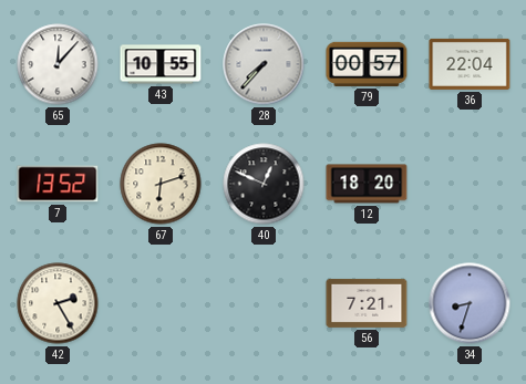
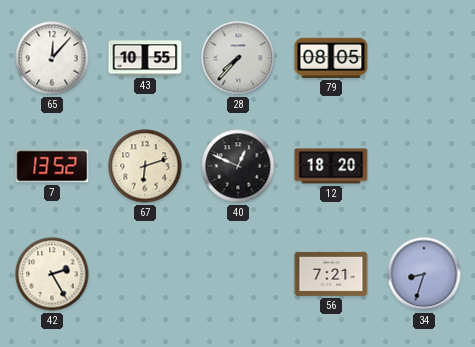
79: 00:57 -> 08:05 (331, 58)
36: 22:04 -> none (470, 64)
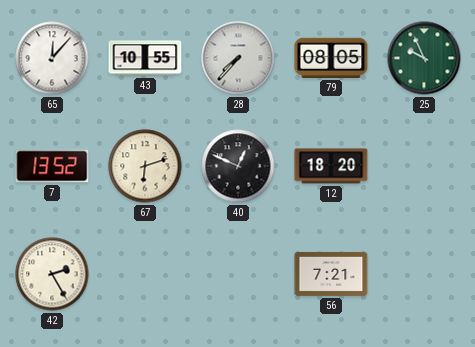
25: none -> 9:56 (424, 58)
34: 8:33 -> none (424, 274)
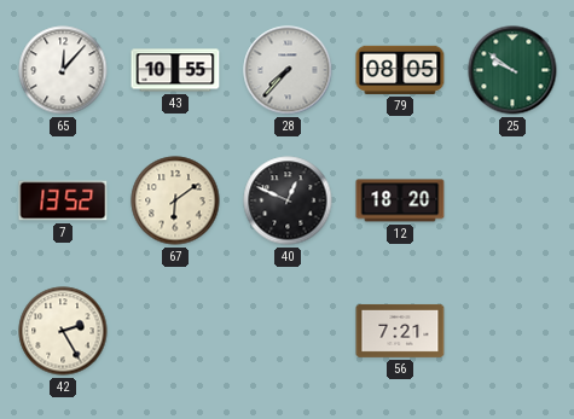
25: 9:56 -> 9:51 (512, 70)
67: 6:12 -> 6:09 (175, 200)
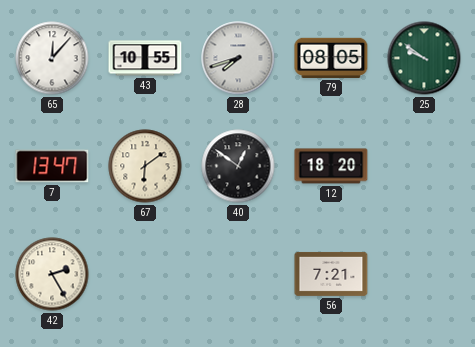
28: 7:37 -> 7:42 (238, 58)
7: 13:52 -> 13:47 (52, 166)
40: 12:49 -> 12:51 (238, 166)
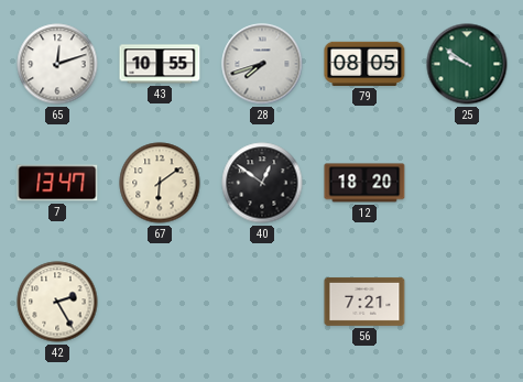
65: 12:07 -> 12:12 (57, 64)
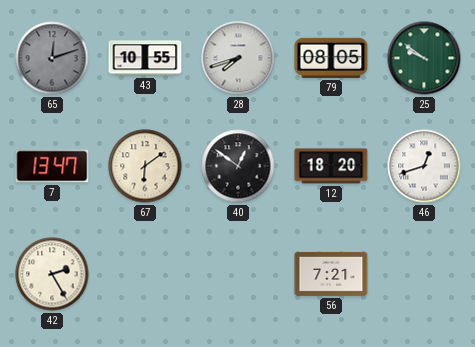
65 dial: white -> grey (52, 58)
46: none -> 12:42 (424, 166)
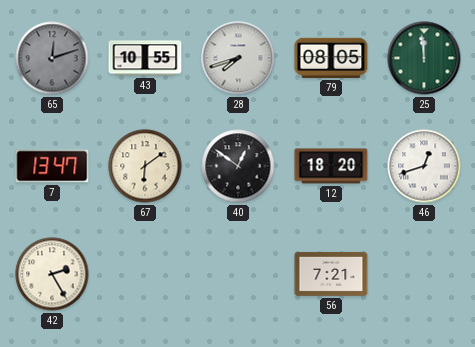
25: 9:51 -> 11:59 (424, 58)
